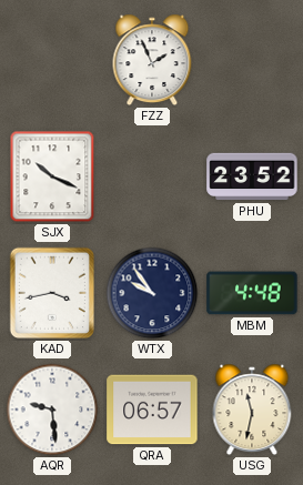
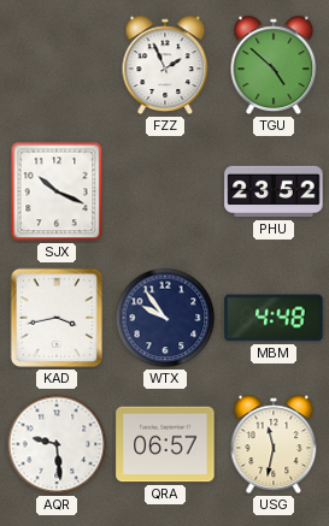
TGU: none -> 4:52 (274, 65)
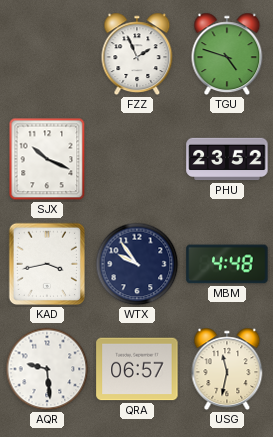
TGU: 4:52 -> 4:48 (227, 54)
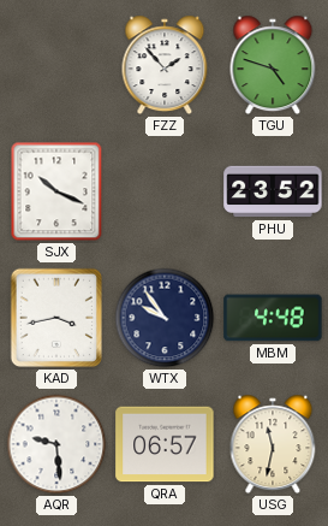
FZZ: 1:56 -> 1:53 (165, 65)
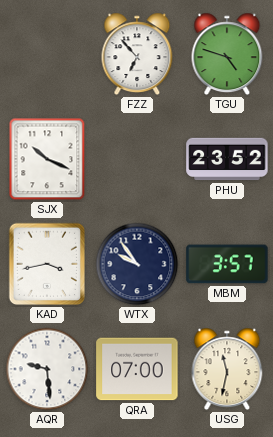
FZZ: 1:53 -> 6:53 (137, 54)
MBM: 4:48 -> 3:57 (227, 264)
QRA: 06:57 -> 07:00 (137, 369)
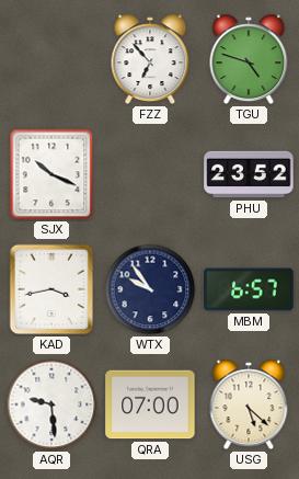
MBM: 3:57 -> 6:57 (249, 289)
USG: 11:32 -> 5:22 (249, 404)
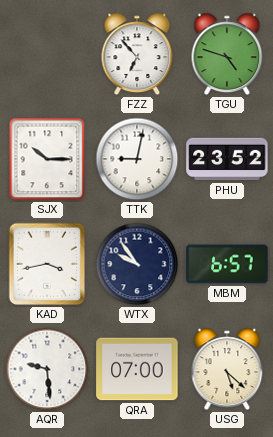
SJX: 10:19 -> 10:15 (47, 159)
TTK: none -> 9:02 (137, 159)
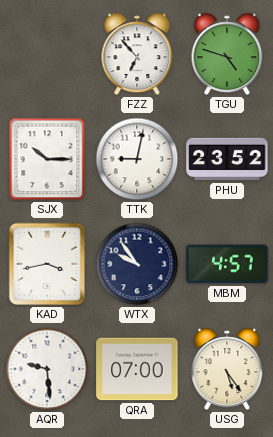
MBM: 6:57 -> 4:57 (227, 264)
USG: 5:22 -> 5:24 (227, 369)
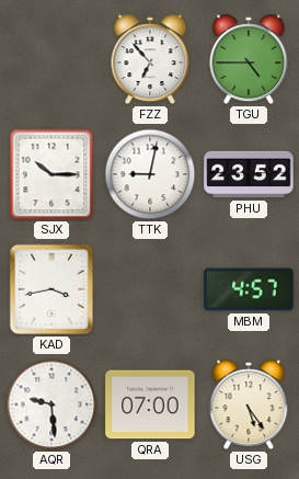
TGU: 4:48 -> 4:45 (249, 59)
WTX: 9:54 -> none (137, 264)
